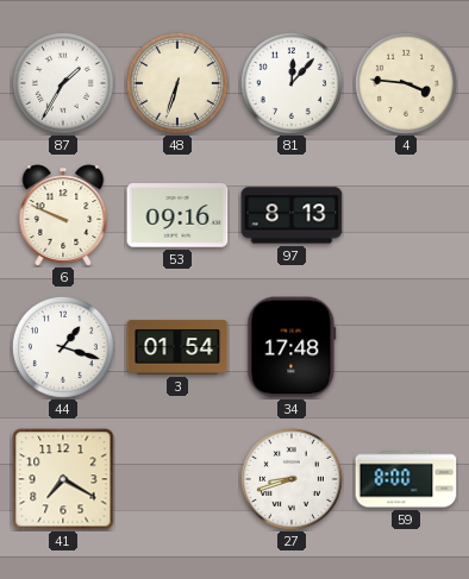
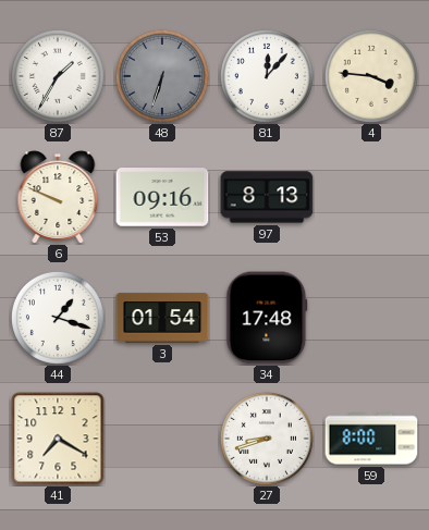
48 dial: cream -> grey (162, 76)
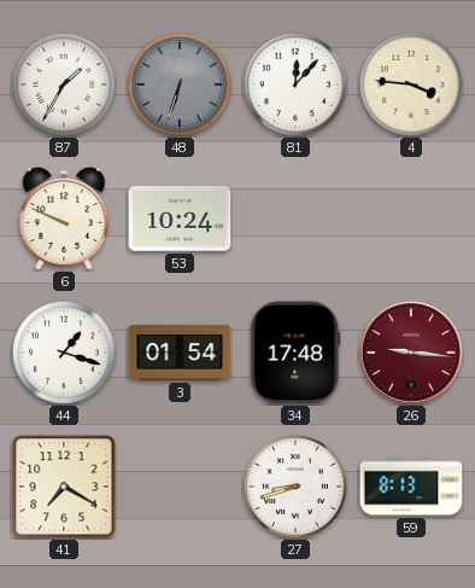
53: 09:16 -> 10:24 (180, 219)
97: 8:13 -> none (267, 197)
26: none -> 9:16 (412, 354)
59: 8:00 -> 8:13 (411, 487)
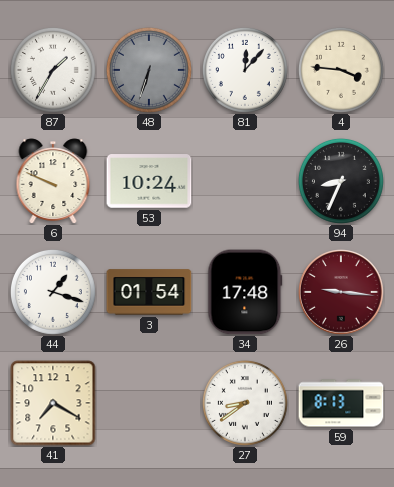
94: none -> 8:34 (341, 181)
27: 8:42 -> 8:39 (245, 403)
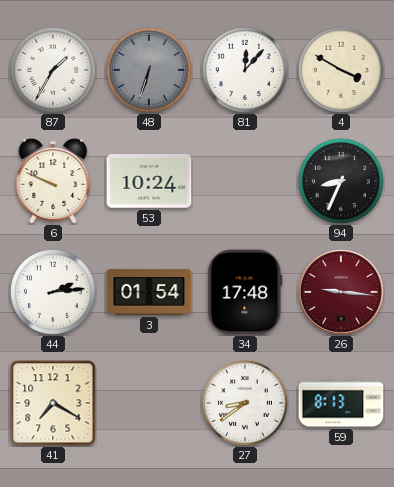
4: 3:46 -> 3:50 (341, 70)
44: 1:18 -> 2:14 (53, 292)
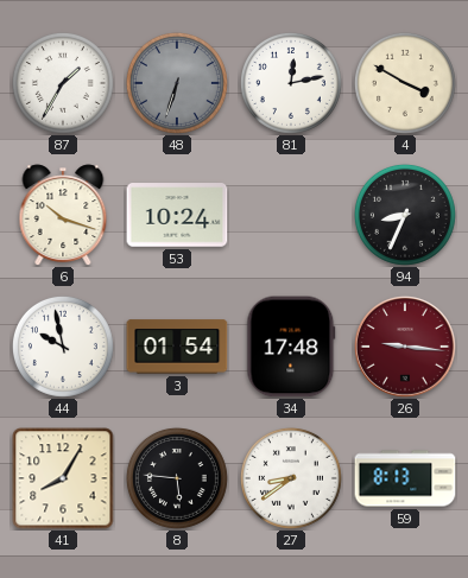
81: 12:07 -> 12:13 (291, 83)
6: 9:49 -> 10:18 (63, 215)
44: 2:14 -> 9:58 (63, 347)
41: 7:20 -> 8:05 (63, 478)
8: none -> 5:46 (177, 478)
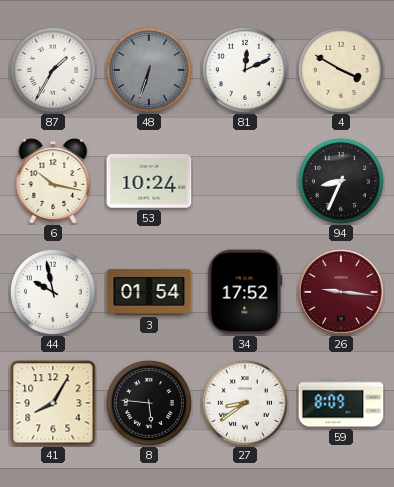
81: 12:13 -> 12:11 (245, 70)
6: 10:18 -> 10:17 (53, 181)
34: 17:48 -> 17:52 (245, 292)
59: 8:13 -> 8:09 (341, 403)
